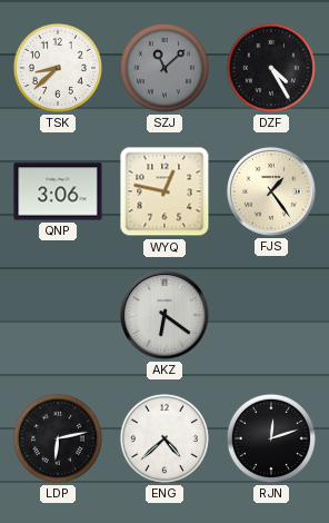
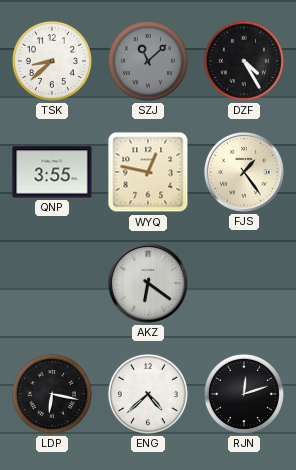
QNP: 3:06 -> 3:55 (52, 172)
LDP: 6:13 -> 6:17 (52, 394)
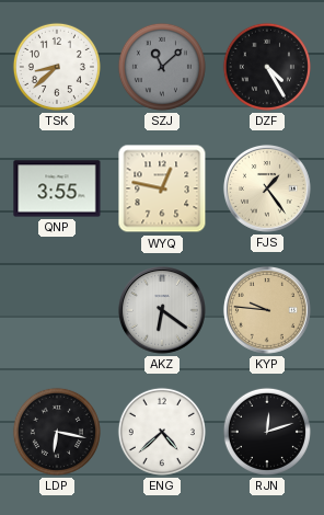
KYP: none -> 9:46 (267, 310)
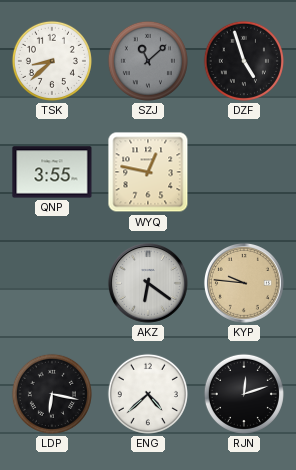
DZF: 4:25 -> 4:57 (244, 61)
FJS: 1:24 -> none (267, 188)
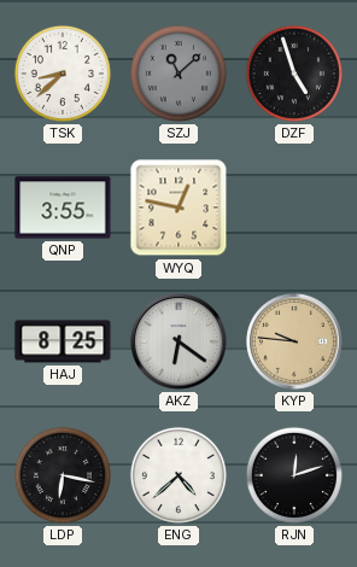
HAJ: none -> 8:25 (63, 341)
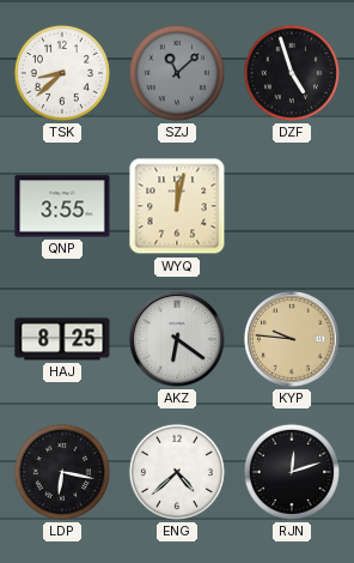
WYQ: 12:47 -> 12:02 (177, 206)
